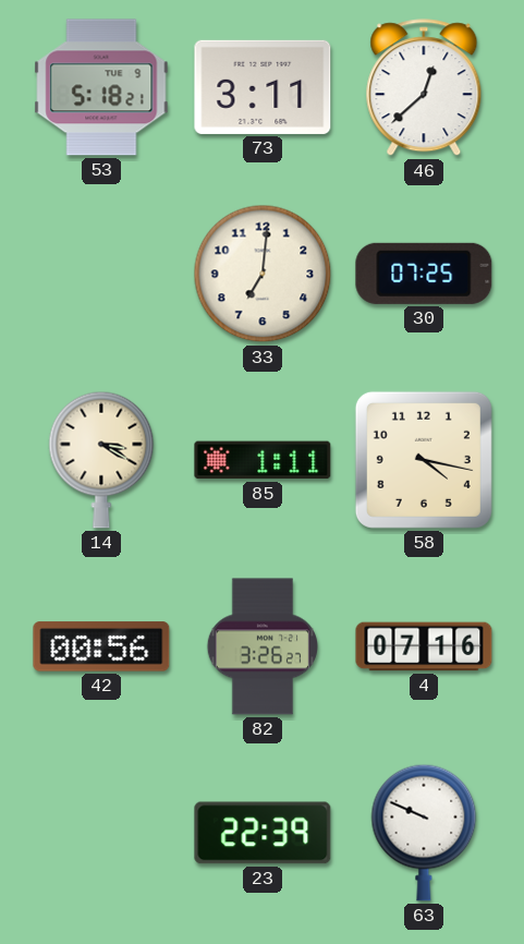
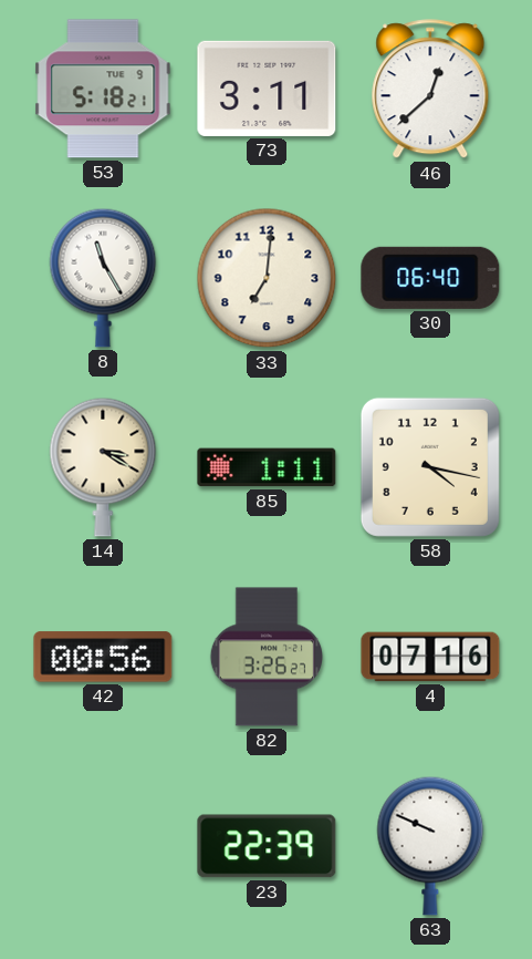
8: none -> 11:25 (103, 278)
30: 07:25 -> 06:40 (430, 278)
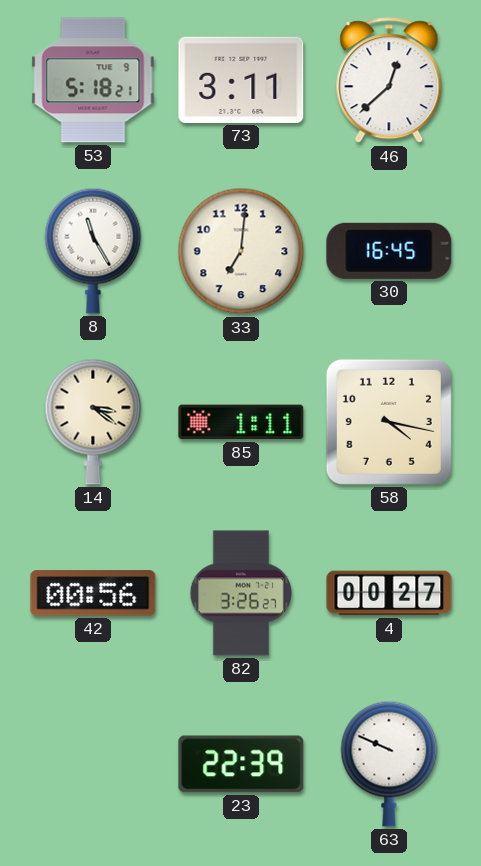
30: 06:40 -> 16:45 (389, 251)
14: 3:20 -> 3:21 (93, 422)
4: 07:16 -> 00:27 (389, 593)
